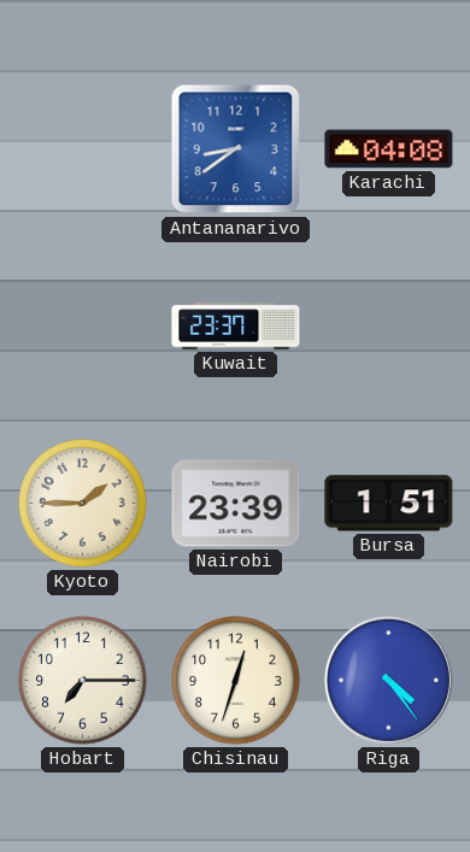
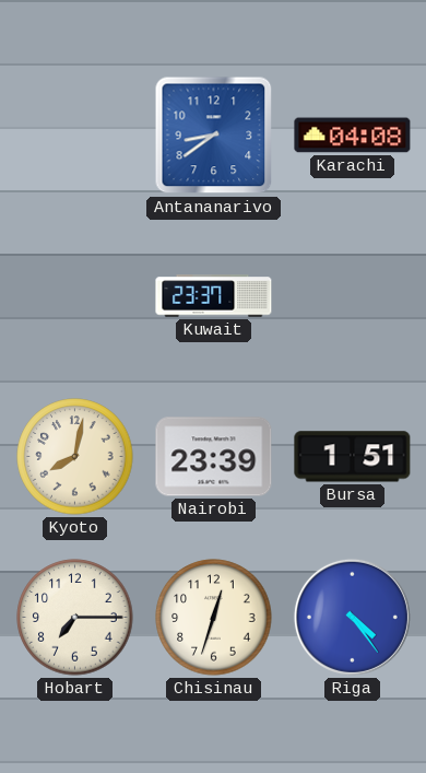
Kyoto: 1:45 -> 8:02 (75, 457)
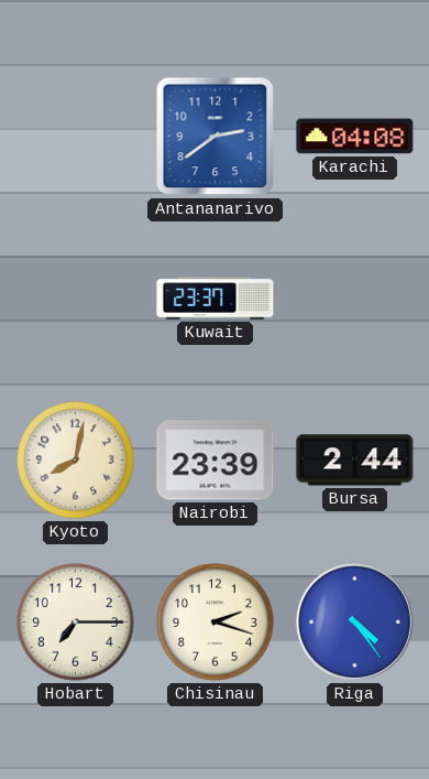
Antananarivo: 8:39 -> 2:39 (216, 137)
Bursa: 1:51 -> 2:44 (355, 461)
Chisinau: 12:33 -> 2:18 (216, 623)
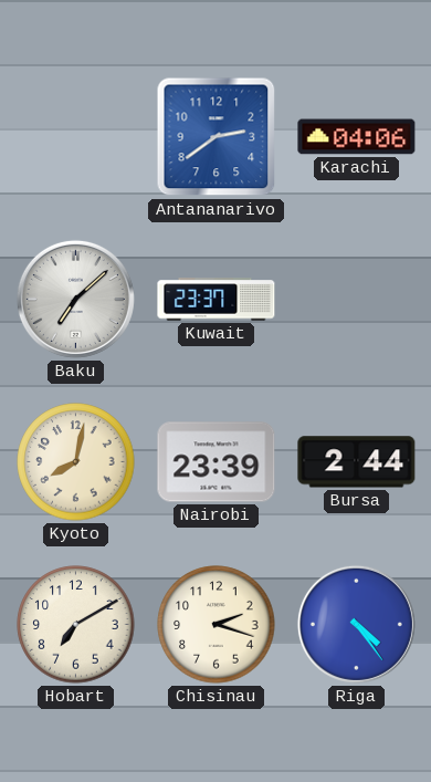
Karachi: 04:08 -> 04:06 (357, 137)
Baku: none -> 7:08 (75, 299)
Hobart: 7:15 -> 7:10 (76, 625)
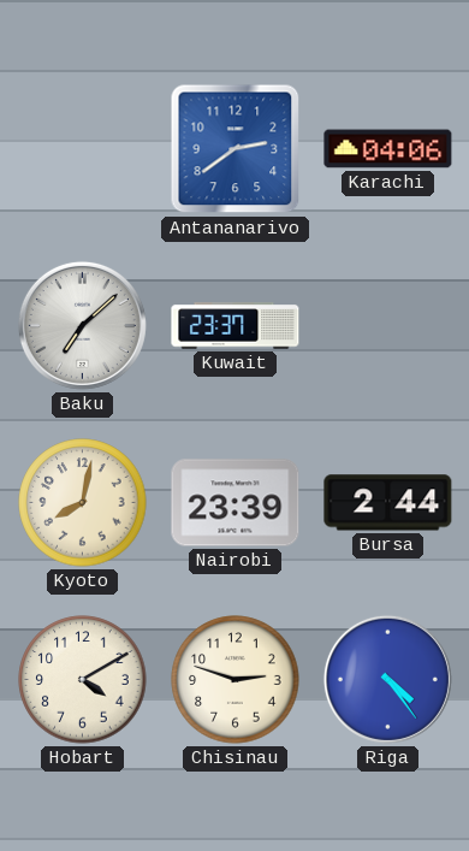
Hobart: 7:10 -> 4:10 (83, 680)
Chisinau: 2:18 -> 2:48 (236, 680)
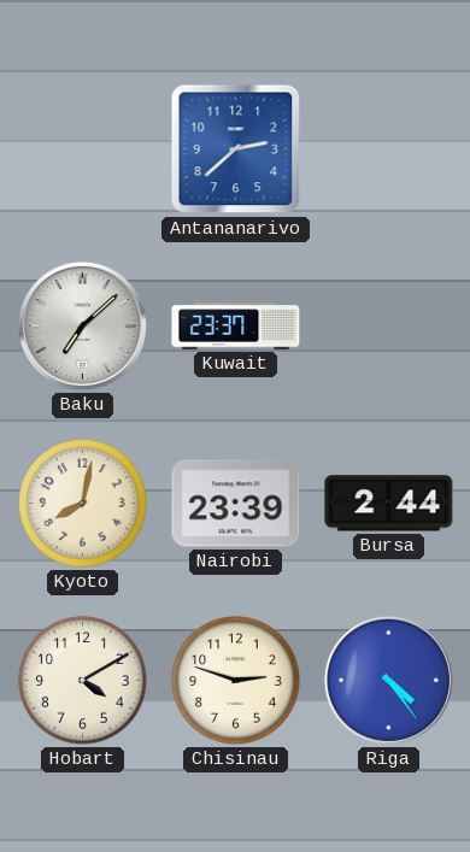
Antananarivo: 2:39 -> 2:38 (236, 149)
Karachi: 04:06 -> none (388, 149)
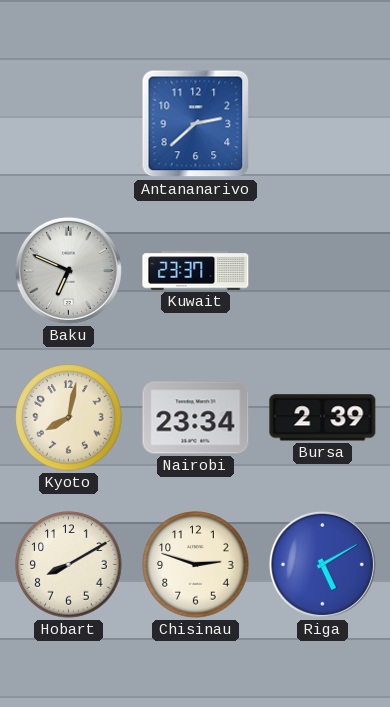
Baku: 7:08 -> 6:49 (68, 270)
Nairobi: 23:39 -> 23:34 (196, 418)
Bursa: 2:44 -> 2:39 (323, 418)
Hobart: 4:10 -> 8:10 (69, 565)
Riga: 4:24 -> 5:10 (322, 564)
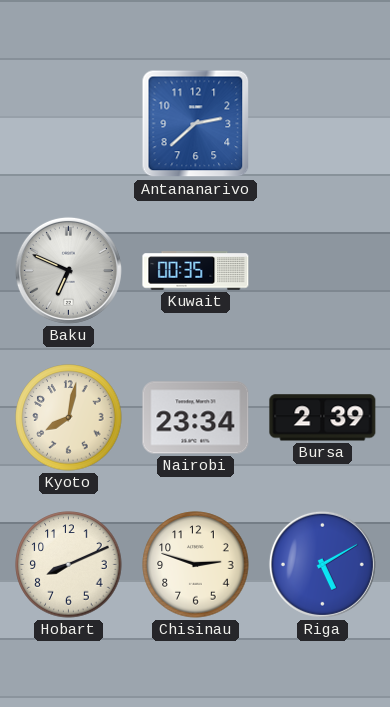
Kuwait: 23:37 -> 00:35 (196, 271)
Hobart: 8:10 -> 8:11 (69, 565)
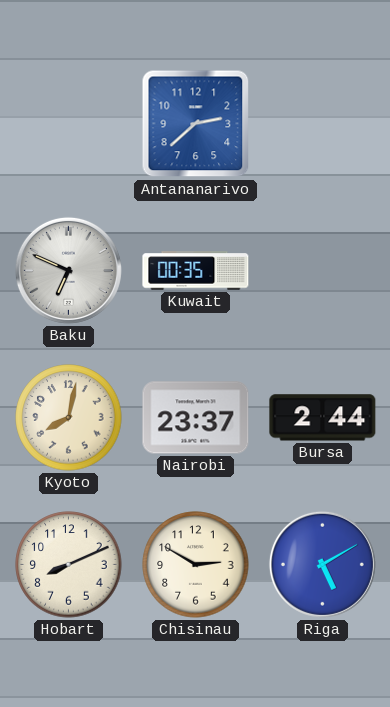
Nairobi: 23:34 -> 23:37 (196, 418)
Bursa: 2:39 -> 2:44 (323, 418)
Chisinau: 2:48 -> 2:50 (196, 565)
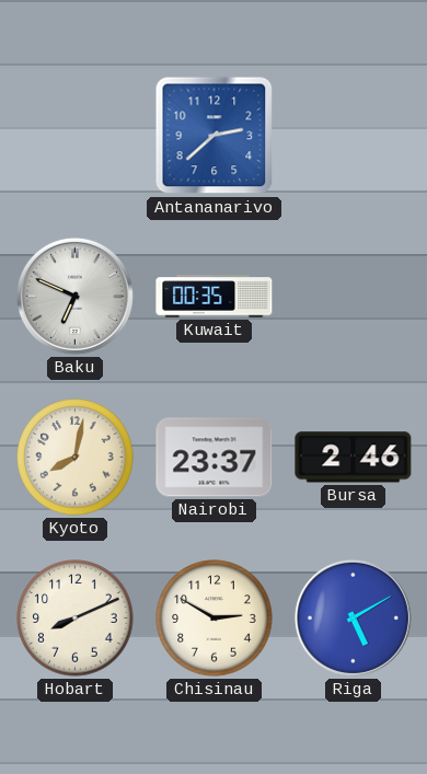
Bursa: 2:44 -> 2:46 (354, 458)
